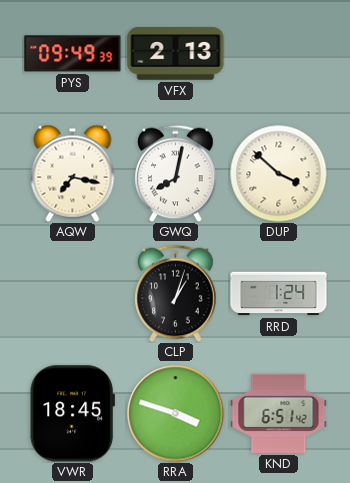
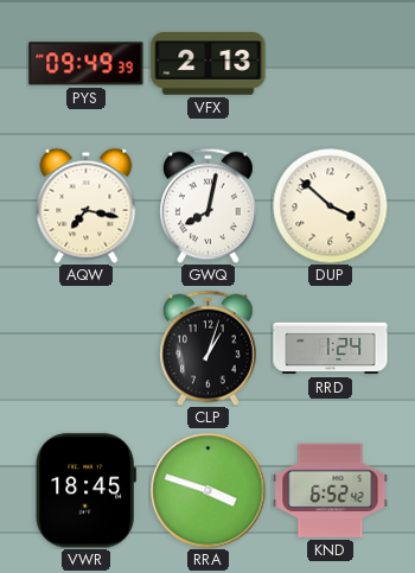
KND: 6:51 -> 6:52 (331, 490)
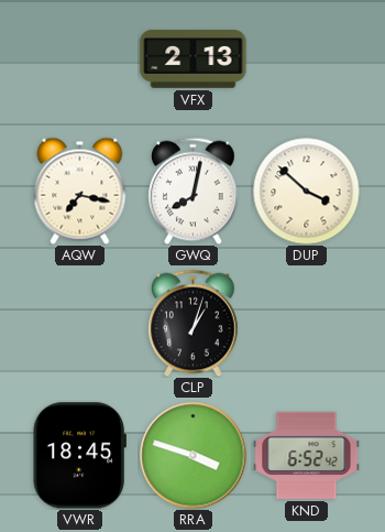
PYS: 09:49 -> none (87, 64)
RRD: 1:24 -> none (331, 349)
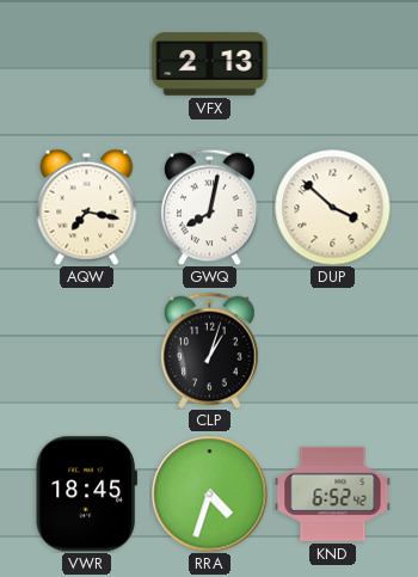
RRA: 3:48 -> 4:33 (210, 495)
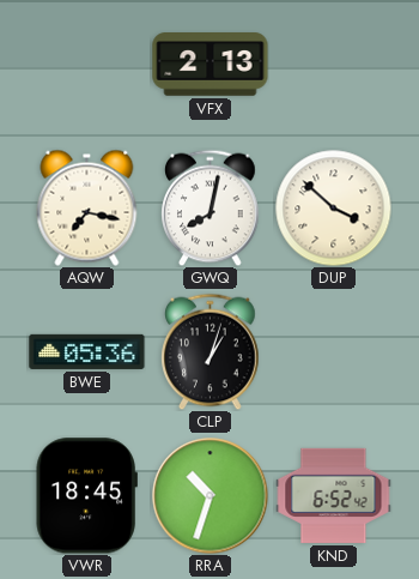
BWE: none -> 05:36 (87, 351)
RRA: 4:33 -> 10:33 (211, 496)
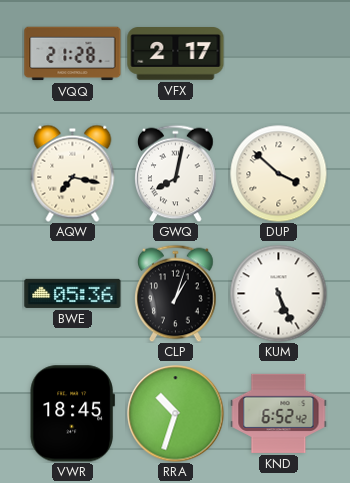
VQQ: none -> 21:28 (73, 54)
VFX: 2:13 -> 2:17 (176, 54)
KUM: none -> 5:26 (278, 293)
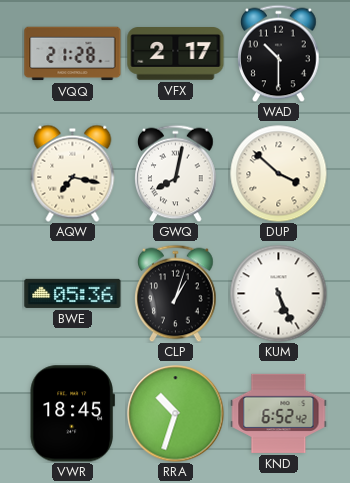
WAD: none -> 10:30 (279, 53)
